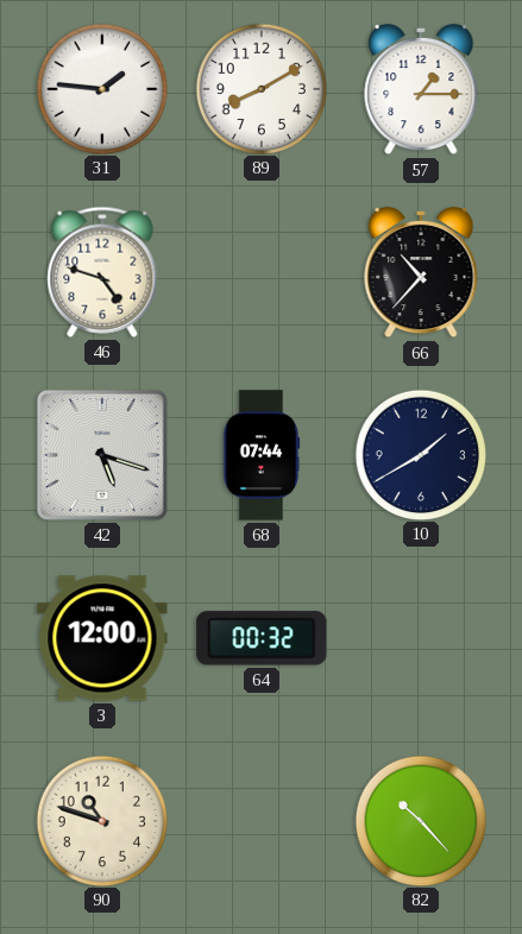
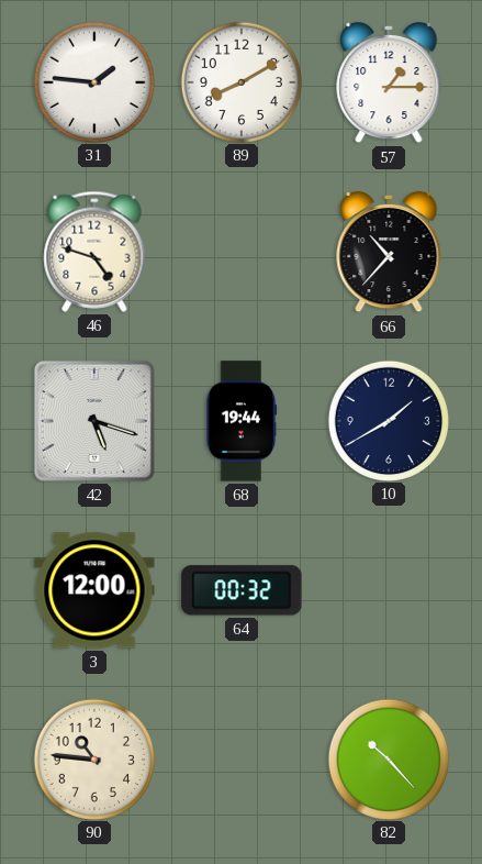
68: 07:44 -> 19:44 (242, 421)
90: 10:48 -> 10:46 (93, 758)
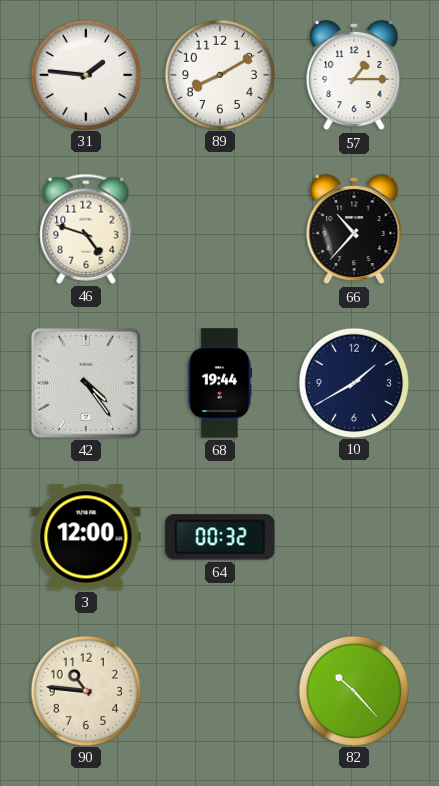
42: 5:18 -> 4:24 (86, 383)
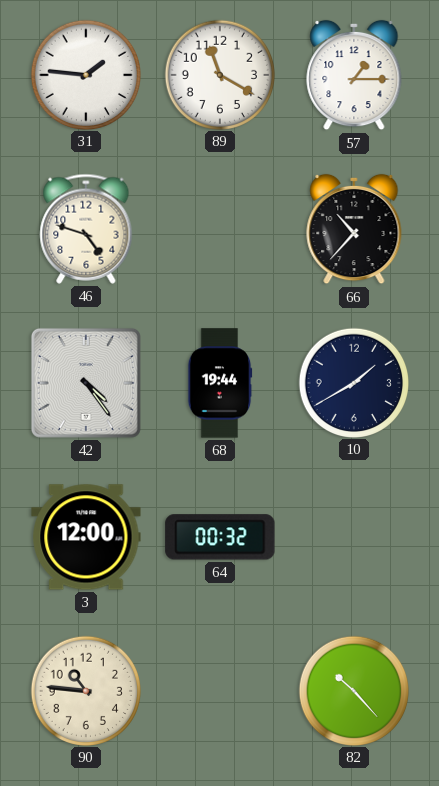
89: 8:10 -> 11:20 (219, 74)
